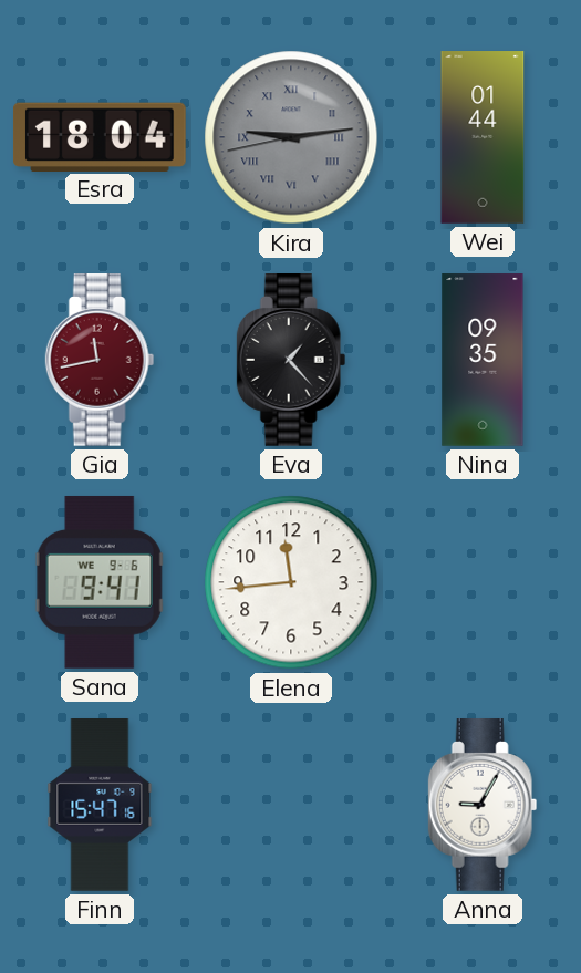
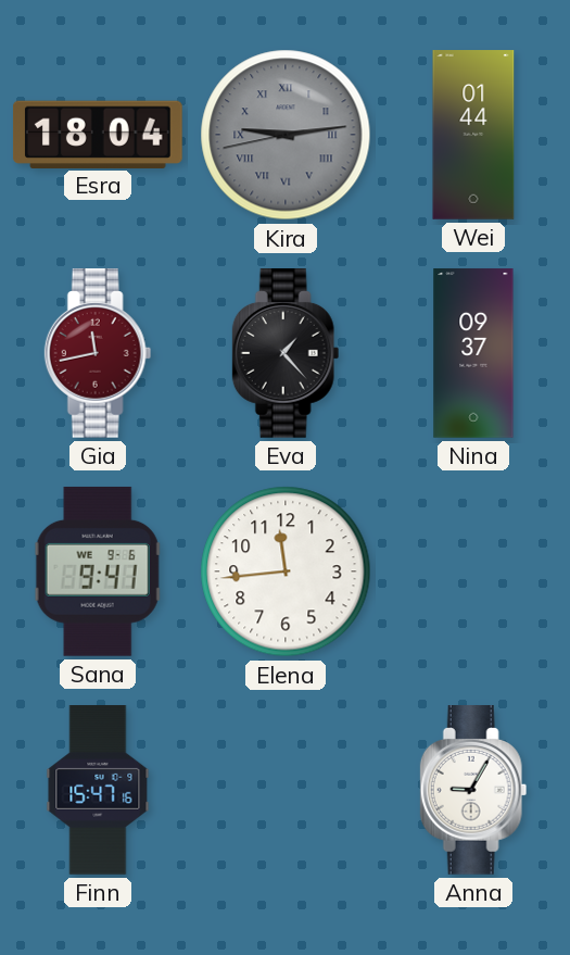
Nina: 09:35 -> 09:37 (473, 353)
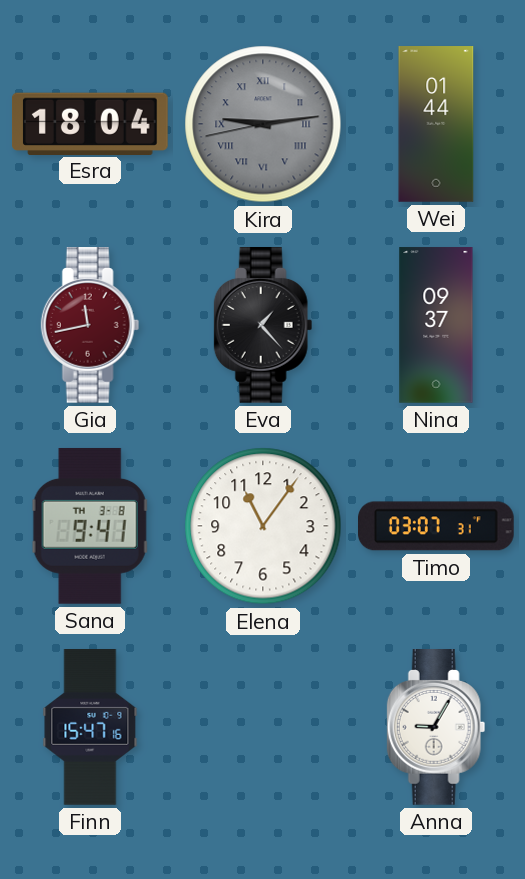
Sana date: WE 9-6 -> TH 3-8 (90, 526)
Elena: 11:44 -> 11:06 (263, 526)
Timo: none -> 03:07 (437, 526)
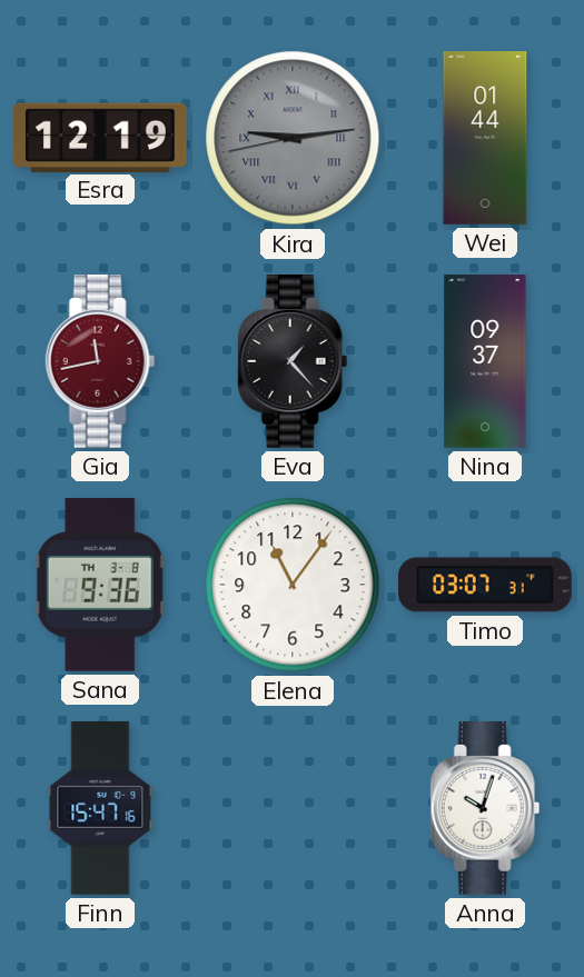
Esra: 18:04 -> 12:19 (101, 137)
Sana: 9:41 -> 9:36 (100, 585)
Anna: 9:05 -> 10:03 (485, 809)
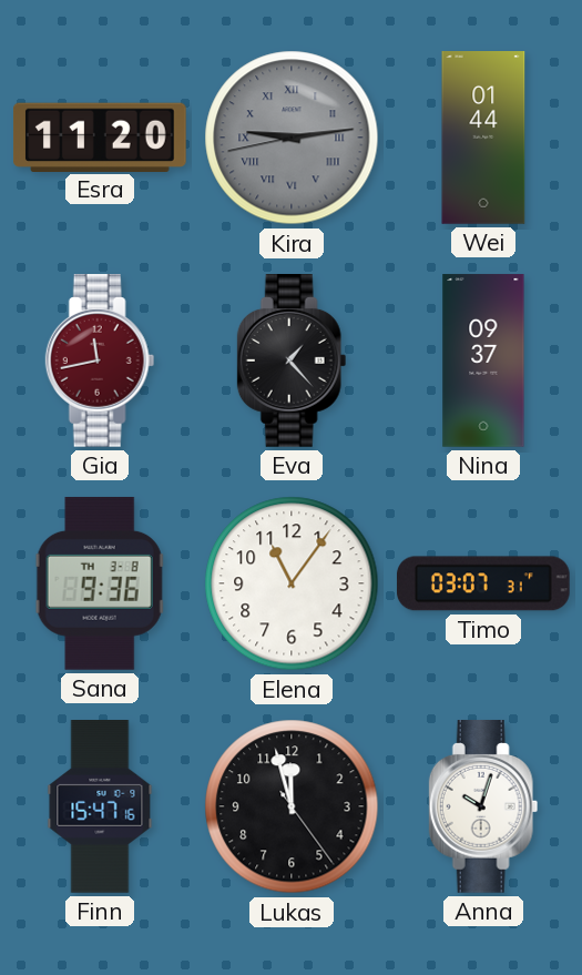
Esra: 12:19 -> 11:20 (101, 136)
Lukas: none -> 11:57 (292, 806)
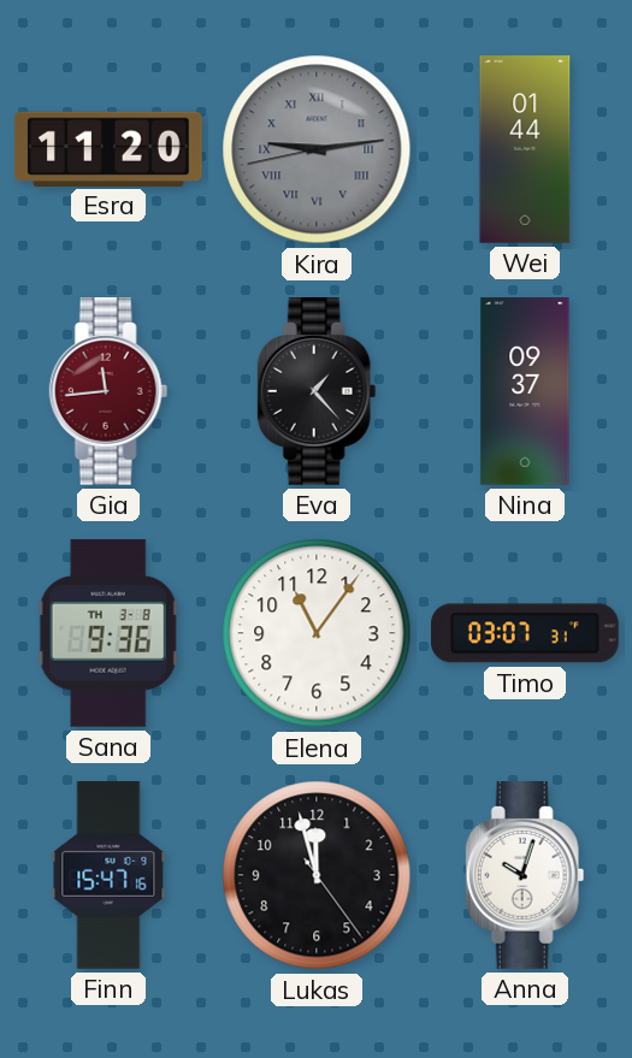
Gia: 11:43 -> 11:44 (108, 392)
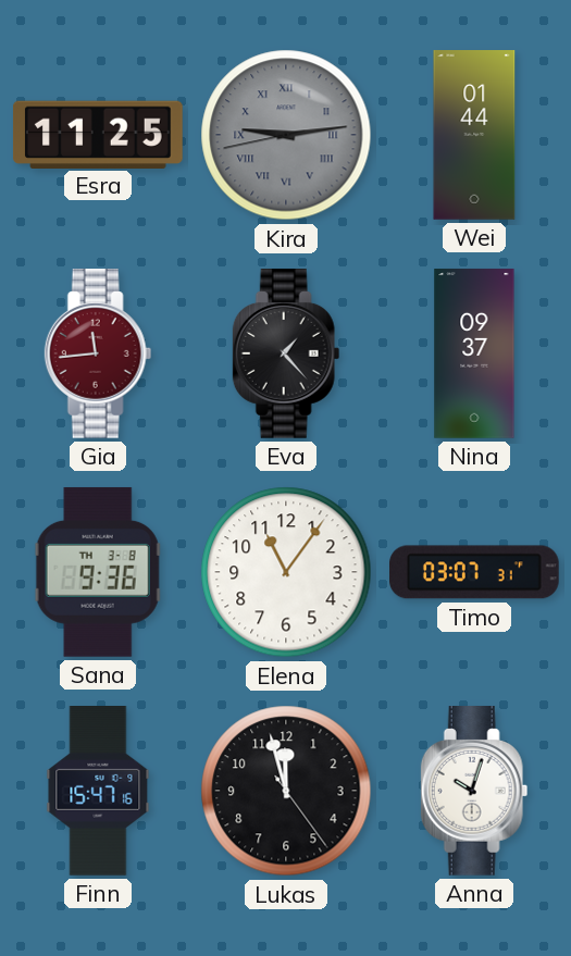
Esra: 11:20 -> 11:25 (99, 134)
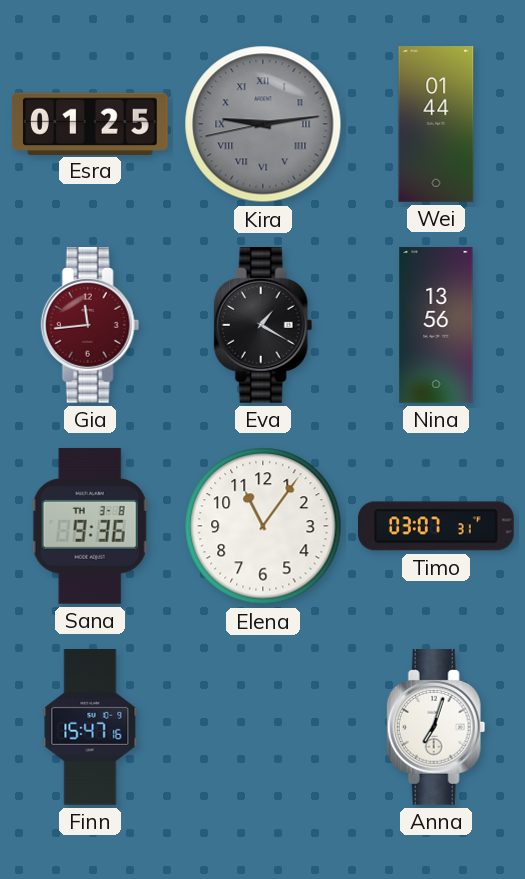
Esra: 11:25 -> 01:25 (91, 123)
Eva: 1:23 -> 1:20 (263, 326)
Nina: 09:37 -> 13:56 (436, 325)
Lukas: 11:57 -> none (286, 791)
Anna: 10:03 -> 7:03 (436, 728)
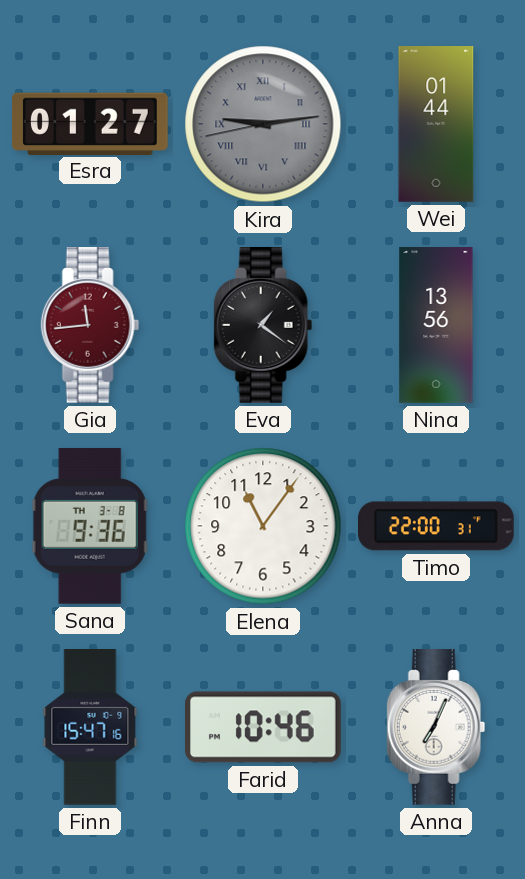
Esra: 01:25 -> 01:27 (91, 123)
Eva: 1:20 -> 1:21 (263, 326)
Timo: 03:07 -> 22:00 (437, 526)
Farid: none -> 10:46 (264, 727)
Anna: 7:03 -> 7:04 (436, 728)
